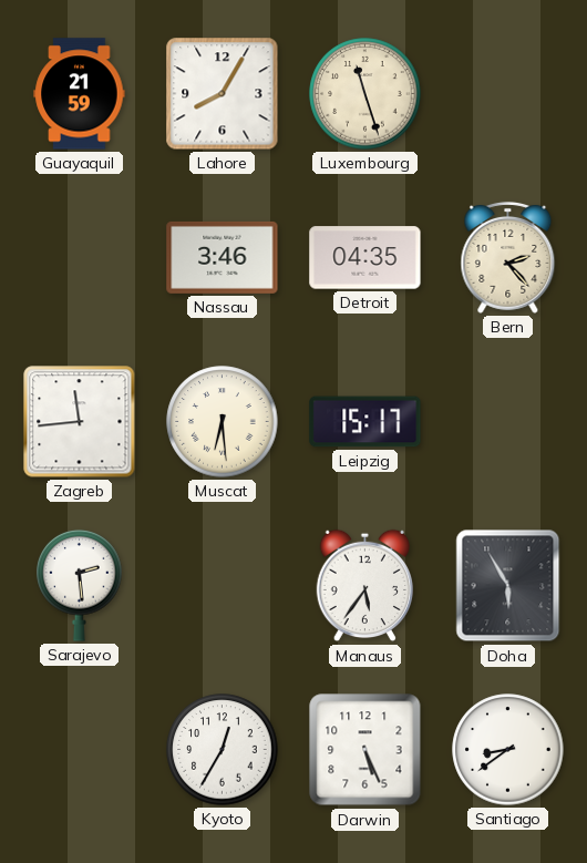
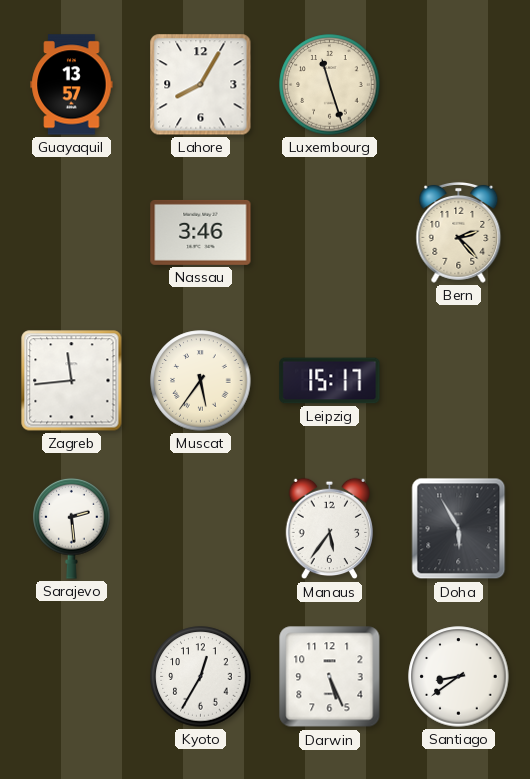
Guayaquil: 21:59 -> 13:57 (72, 85)
Detroit: 04:35 -> none (365, 258)
Muscat: 6:29 -> 5:36 (201, 381)
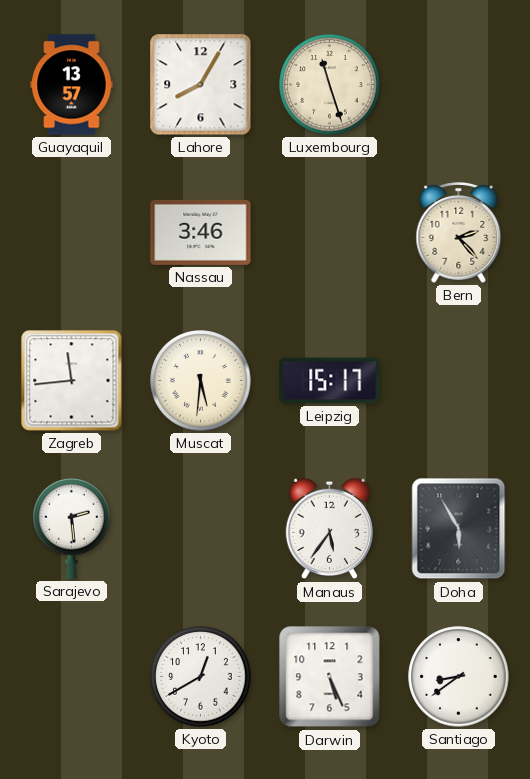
Muscat: 5:36 -> 5:31 (201, 381)
Kyoto: 12:35 -> 12:40 (201, 677)
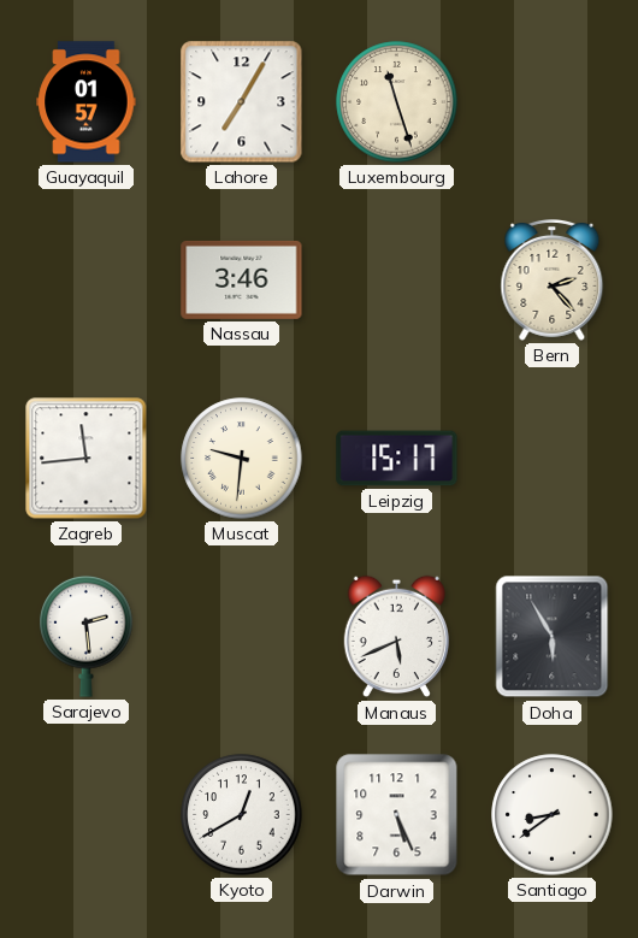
Guayaquil: 13:57 -> 01:57 (87, 102)
Lahore: 8:05 -> 7:05 (242, 102)
Muscat: 5:31 -> 9:31 (242, 459)
Manaus: 5:36 -> 5:41 (396, 637)
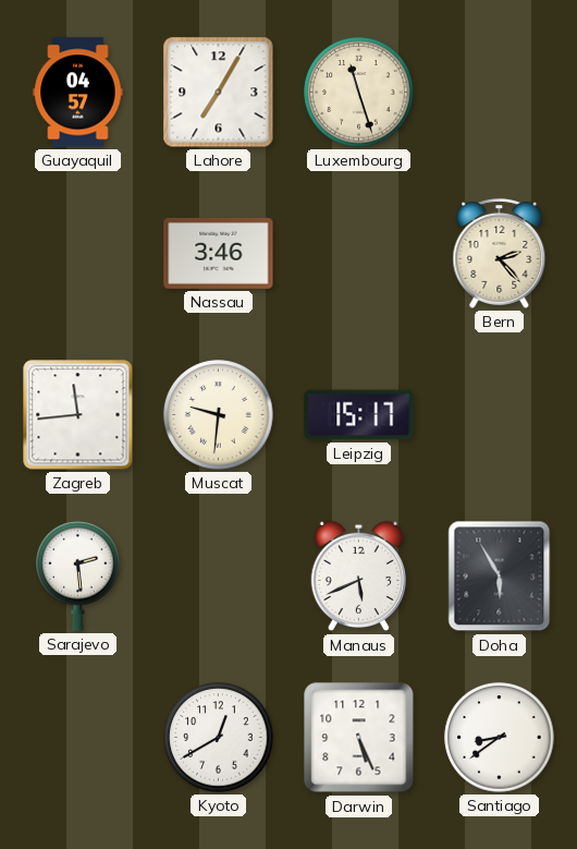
Guayaquil: 01:57 -> 04:57 (78, 93)
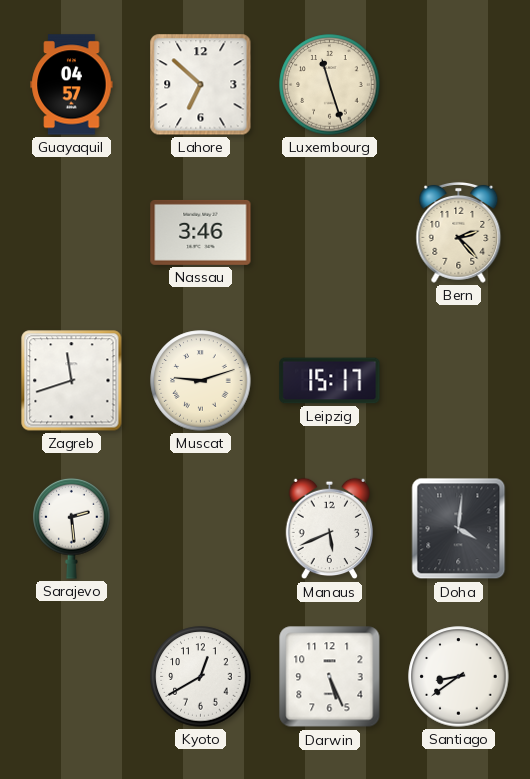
Lahore: 7:05 -> 6:52 (201, 85)
Zagreb: 11:44 -> 11:42 (72, 381)
Muscat: 9:31 -> 9:12 (201, 381)
Doha: 5:55 -> 4:01 (459, 529)
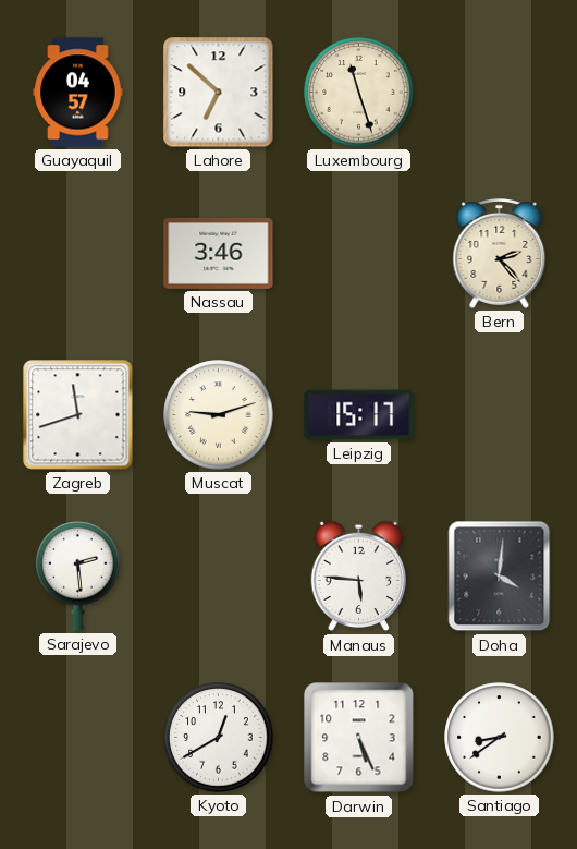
Manaus: 5:41 -> 5:46 (358, 577)
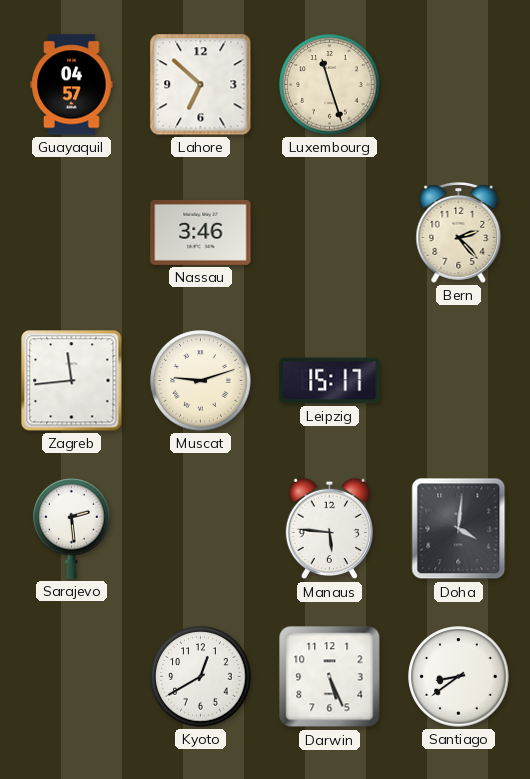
Zagreb: 11:42 -> 11:44 (72, 381)
